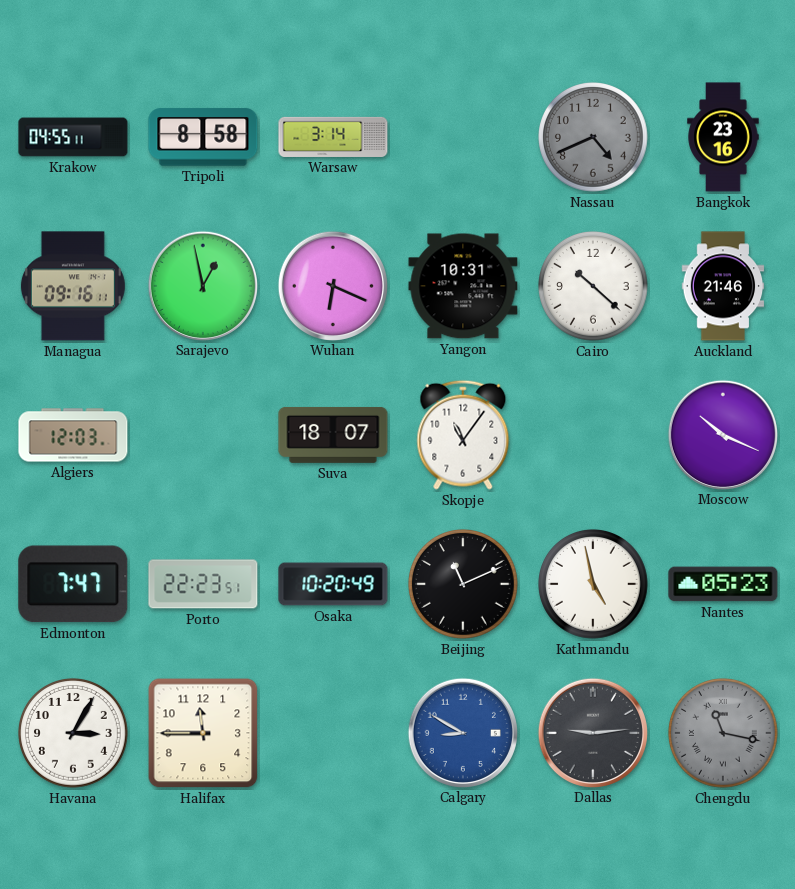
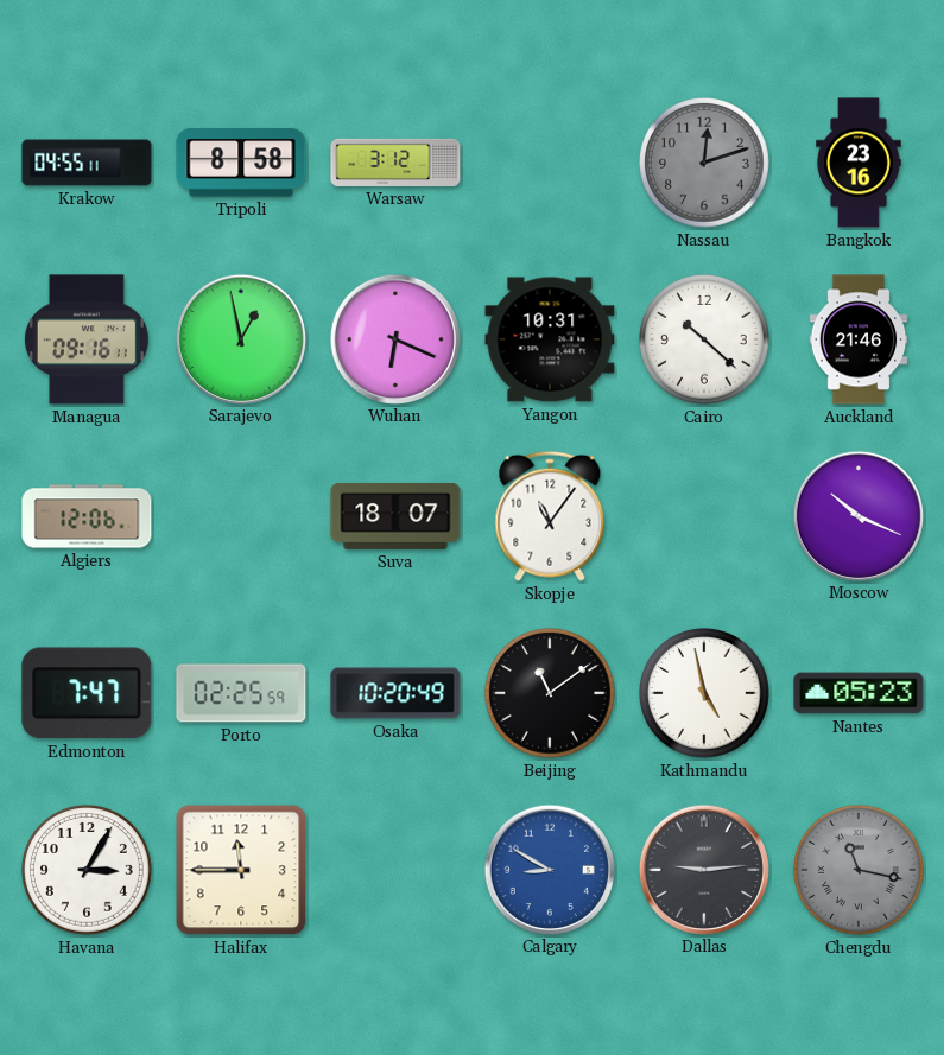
Warsaw: 3:14 -> 3:12 (395, 163)
Nassau: 4:41 -> 12:12 (705, 164)
Algiers: 12:03 -> 12:06 (87, 516)
Porto: 22:23 -> 02:25 (241, 693)
Beijing: 11:11 -> 11:09 (551, 694)
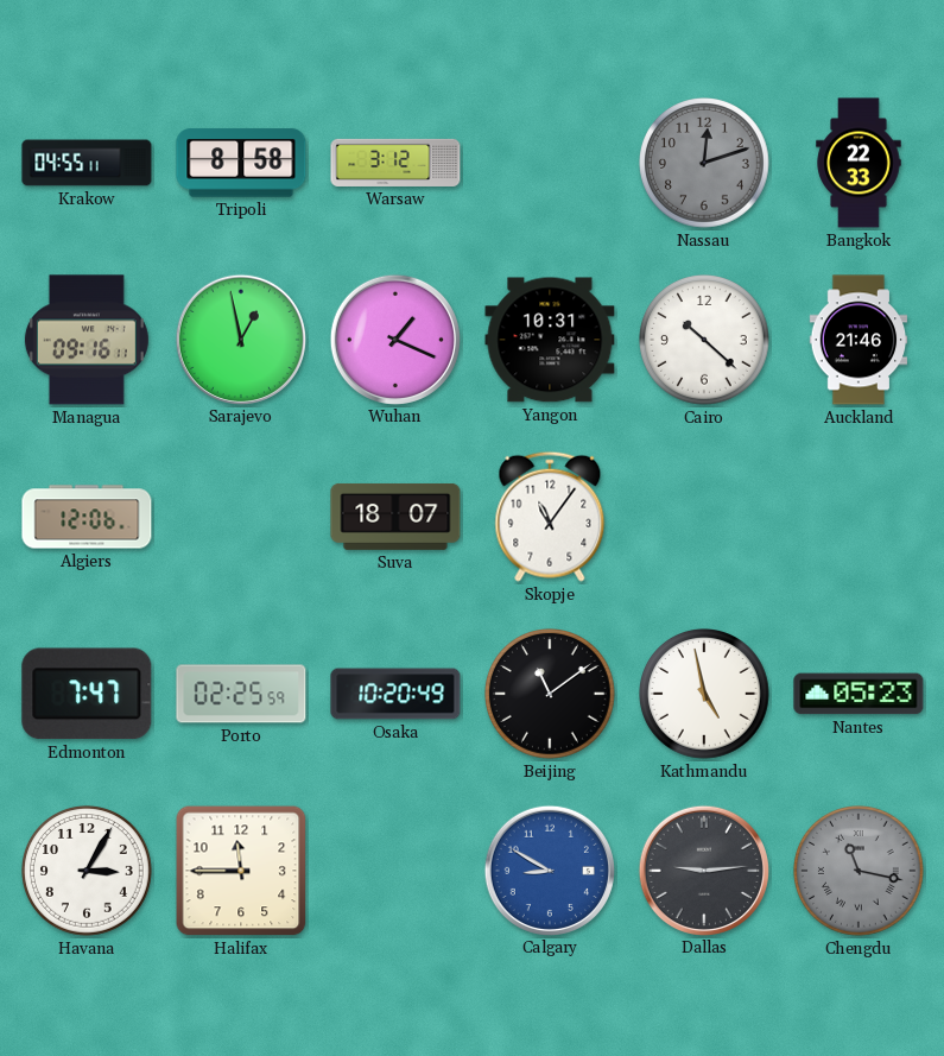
Bangkok: 23:16 -> 22:33 (859, 163)
Wuhan: 6:19 -> 1:19 (394, 339)
Moscow: 10:19 -> none (857, 515)
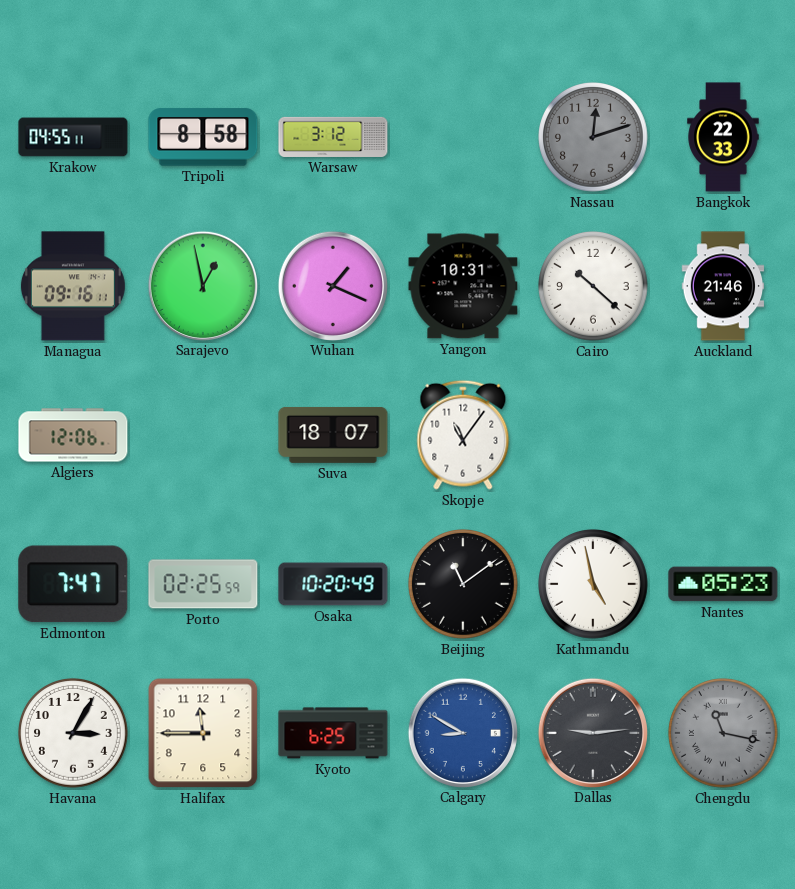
Kyoto: none -> 6:25 (333, 733)
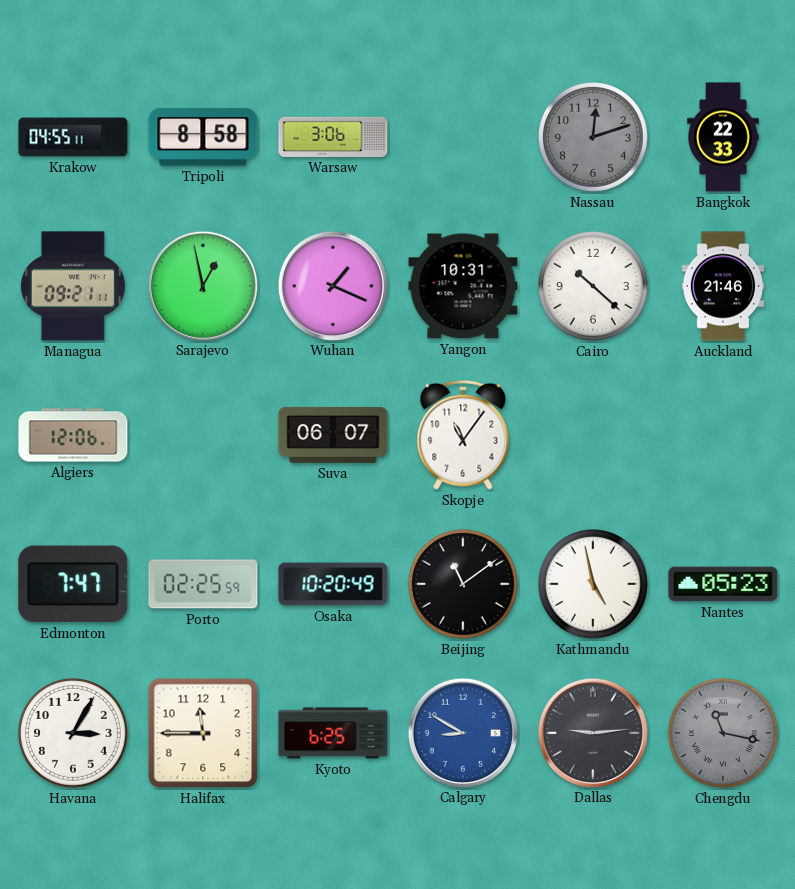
Warsaw: 3:12 -> 3:06 (333, 137)
Managua: 09:16 -> 09:21 (73, 286)
Suva: 18:07 -> 06:07 (333, 435)
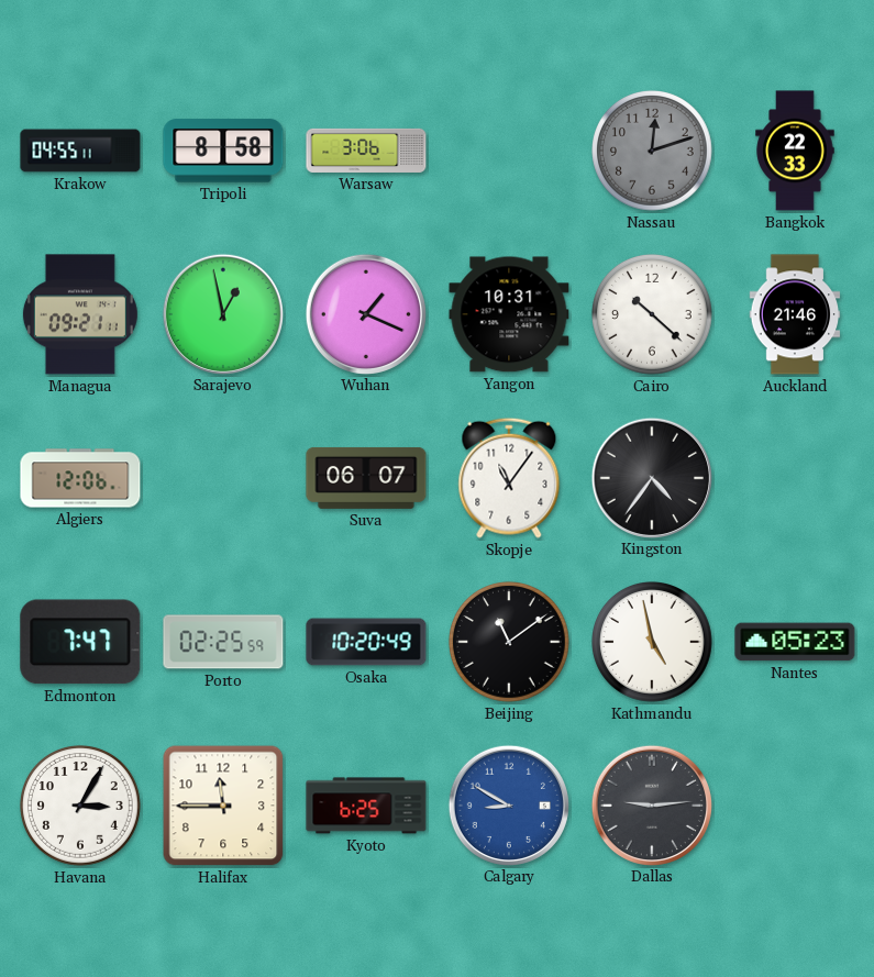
Kingston: none -> 4:36 (651, 477)
Chengdu: 11:17 -> none (724, 734)
